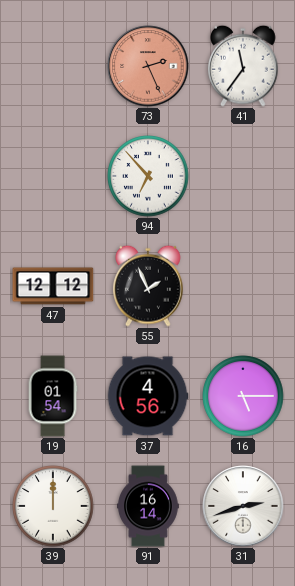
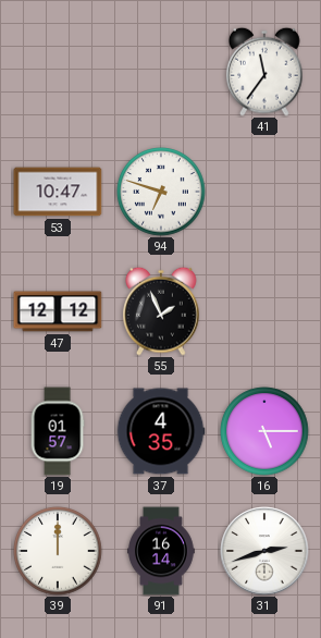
73: 2:26 -> none (148, 66)
53: none -> 10:47 (58, 192)
94: 6:53 -> 6:48 (161, 192)
19: 01:54 -> 01:57 (58, 431)
37: 4:56 -> 4:35 (161, 431)
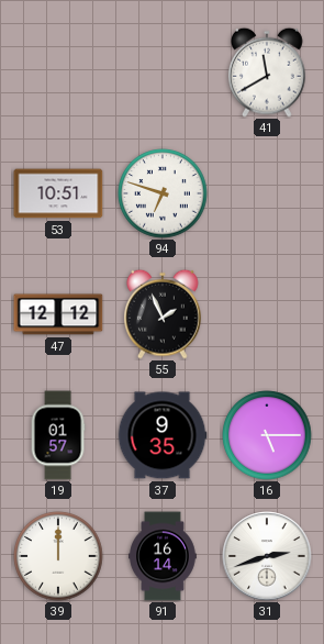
41: 11:36 -> 11:40 (268, 73)
53: 10:47 -> 10:51 (58, 193)
37: 4:35 -> 9:35 (163, 435)
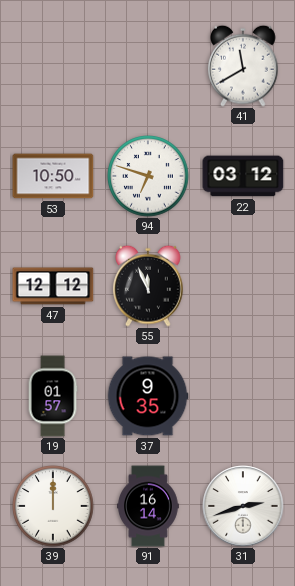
53: 10:51 -> 10:50 (53, 176)
22: none -> 03:12 (243, 176)
55: 1:56 -> 11:56 (149, 286)
16: 5:15 -> none (267, 435)
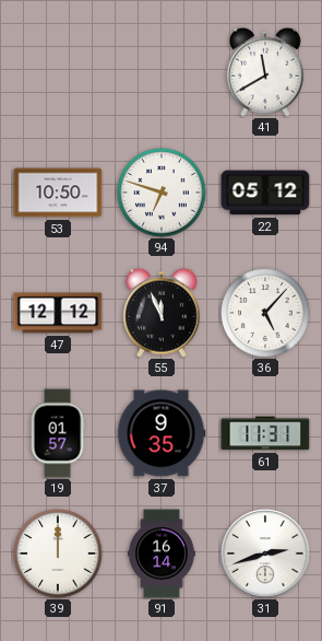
22: 03:12 -> 05:12 (265, 193)
36: none -> 5:07 (265, 313)
61: none -> 11:31 (265, 433)
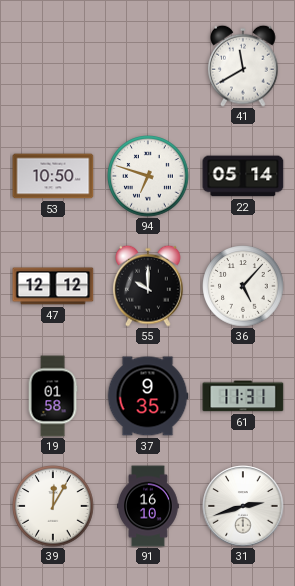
22: 05:12 -> 05:14 (243, 176)
55: 11:56 -> 10:00 (149, 286)
19: 01:57 -> 01:58 (53, 396)
39: 12:00 -> 12:05 (53, 506)
91: 16:14 -> 16:10 (148, 506)
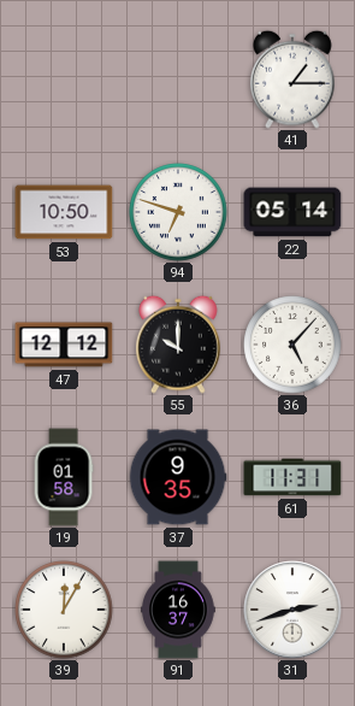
41: 11:40 -> 1:15 (294, 80)
91: 16:10 -> 16:37 (178, 610)
